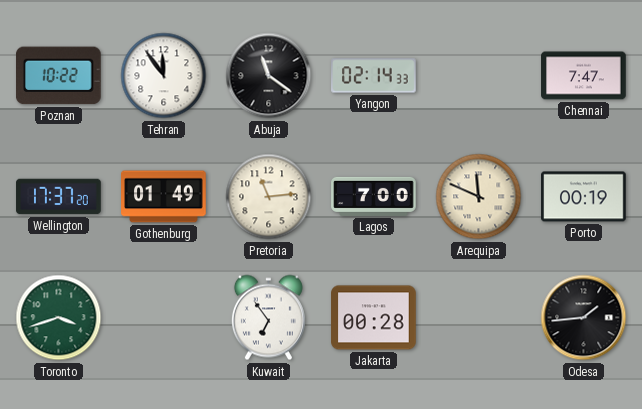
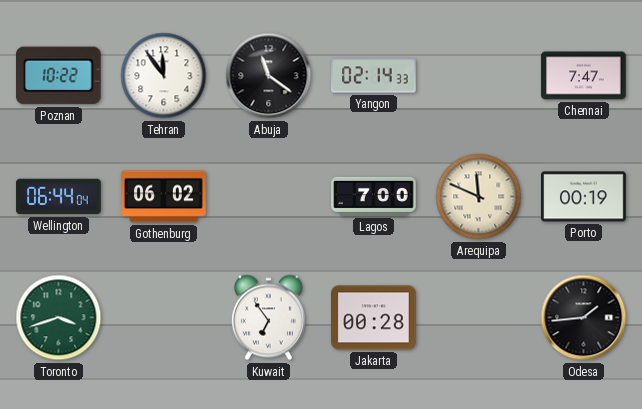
Wellington: 17:37 -> 06:44 (59, 197)
Gothenburg: 01:49 -> 06:02 (164, 197)
Pretoria: 11:14 -> none (269, 197)
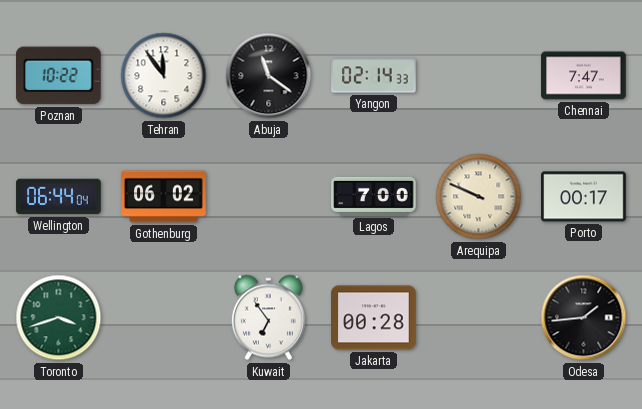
Arequipa: 11:49 -> 9:49 (479, 197)
Porto: 00:19 -> 00:17 (584, 197)
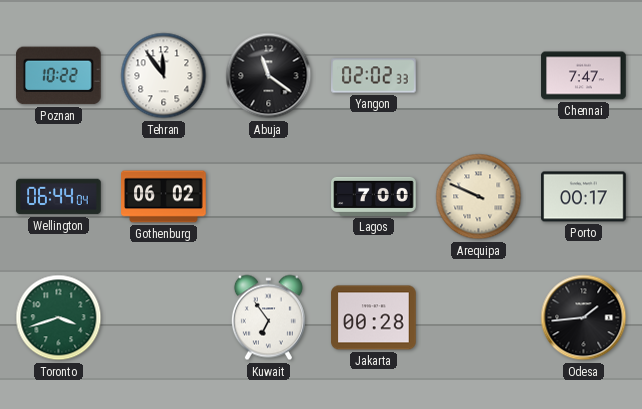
Yangon: 02:14 -> 02:02 (374, 76)
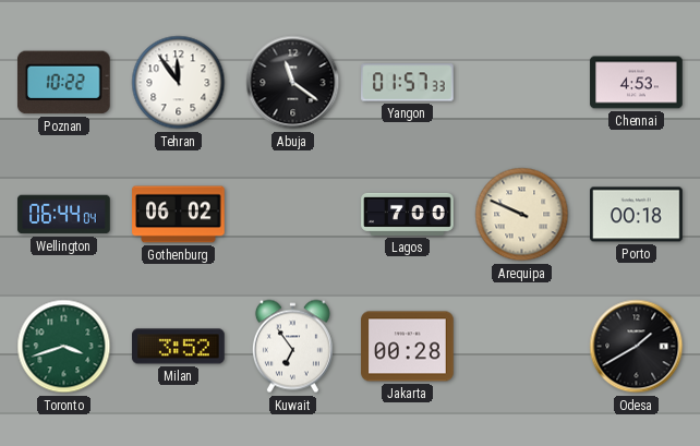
Yangon: 02:02 -> 01:57 (408, 83)
Chennai: 7:47 -> 4:53 (637, 83)
Porto: 00:17 -> 00:18 (637, 215)
Milan: none -> 3:52 (179, 347)
Odesa: 1:44 -> 1:40 (637, 347)
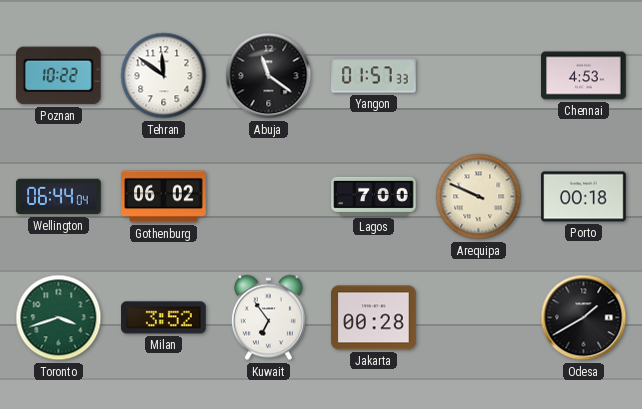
Tehran: 11:54 -> 11:51 (164, 76)
